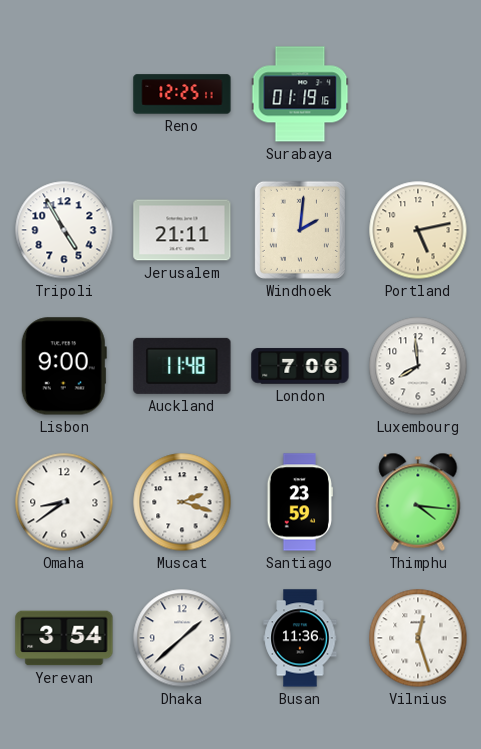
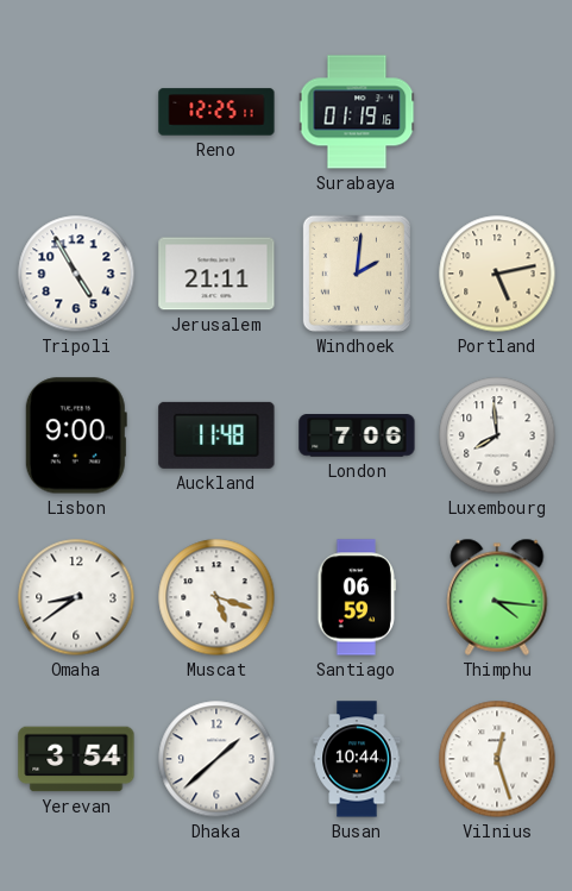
Muscat: 2:18 -> 5:18 (216, 597)
Santiago: 23:59 -> 06:59 (356, 597)
Busan: 11:36 -> 10:44 (357, 759)
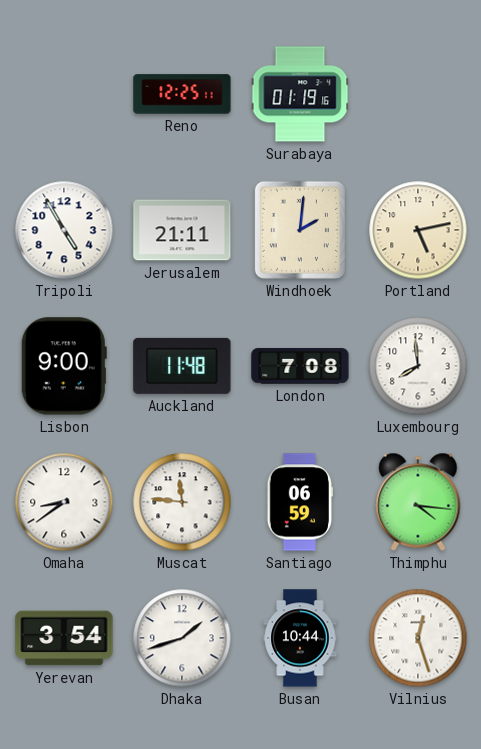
London: 7:06 -> 7:08 (300, 366)
Muscat: 5:18 -> 11:46 (182, 502)
Dhaka: 1:38 -> 1:42 (182, 638)
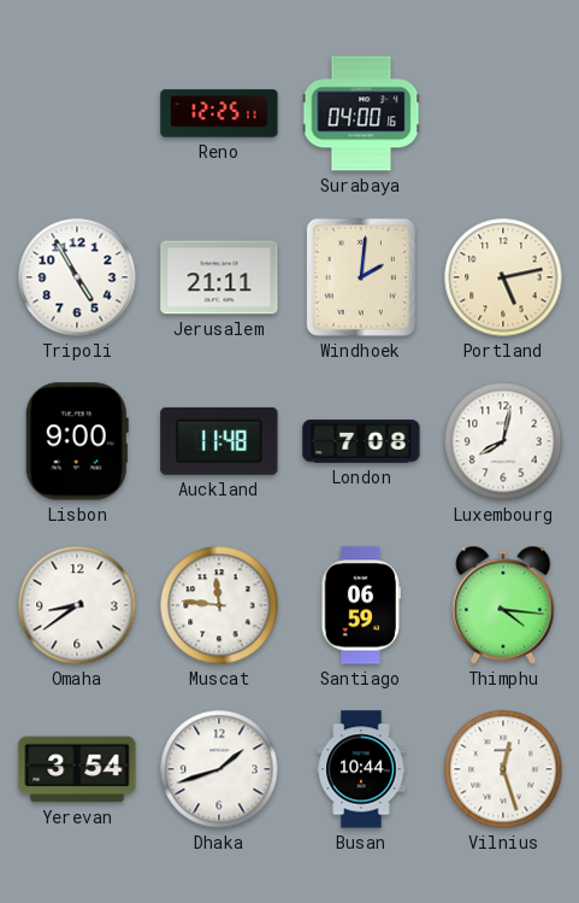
Surabaya: 01:19 -> 04:00 (361, 113)
Luxembourg: 7:59 -> 8:02 (503, 441)
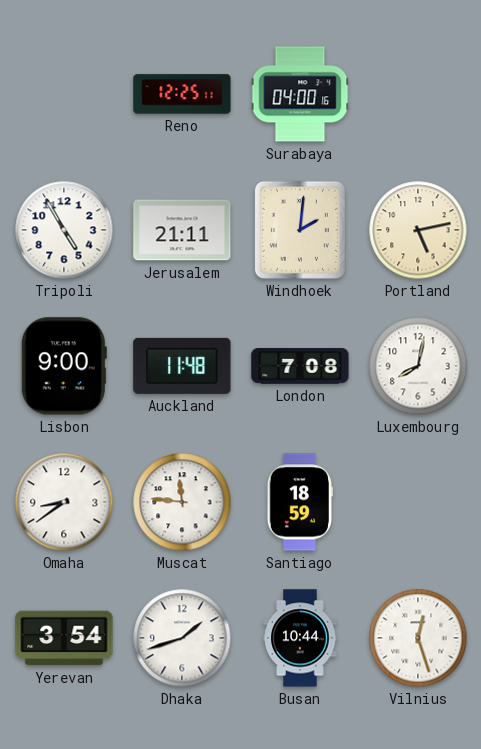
Santiago: 06:59 -> 18:59 (299, 502)
Thimphu: 4:16 -> none (503, 605)
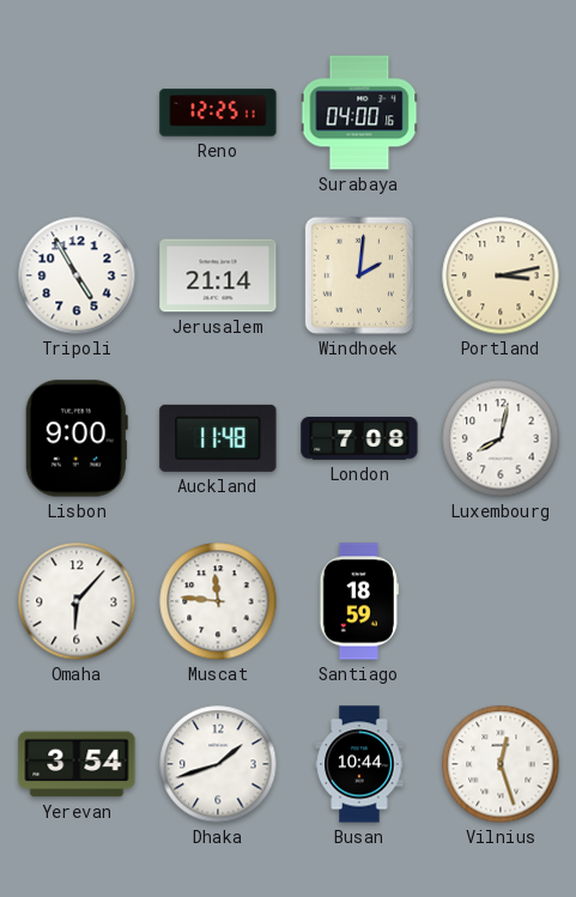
Jerusalem: 21:11 -> 21:14 (218, 275)
Portland: 5:13 -> 3:13 (501, 275)
Omaha: 8:39 -> 6:07 (77, 601)
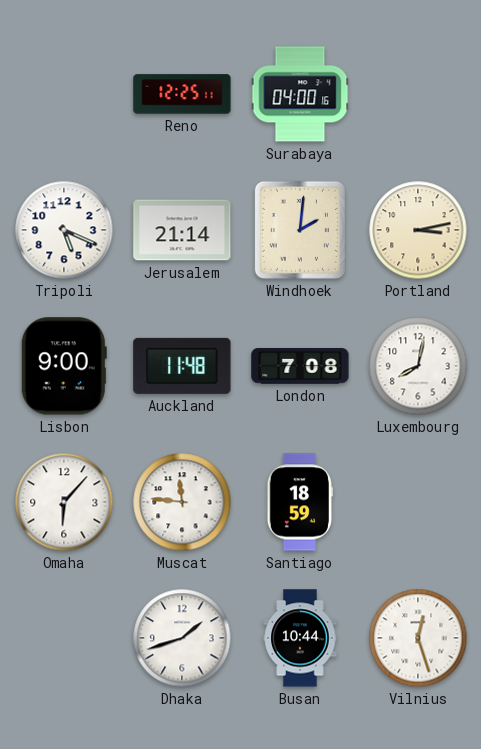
Tripoli: 4:55 -> 5:19 (64, 230)
Yerevan: 3:54 -> none (77, 764)
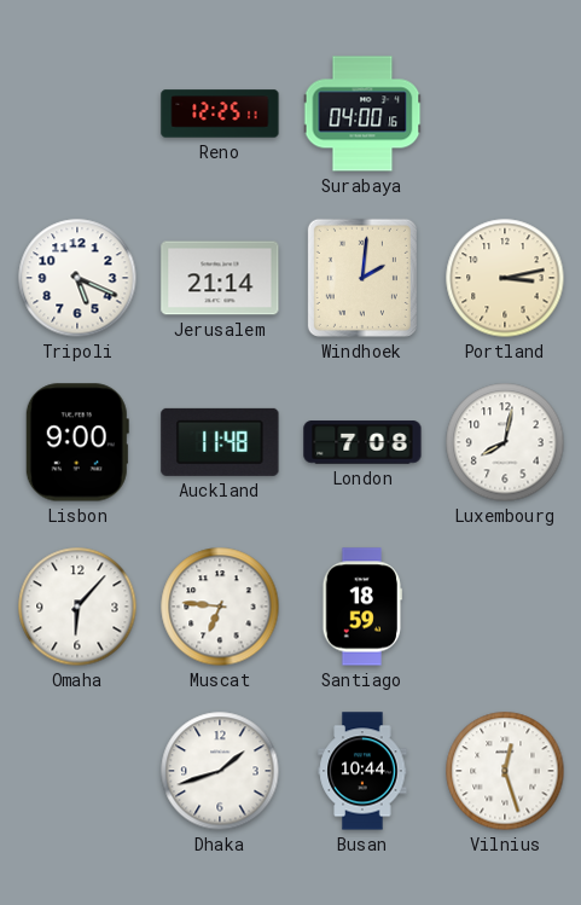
Muscat: 11:46 -> 6:46 (220, 607)
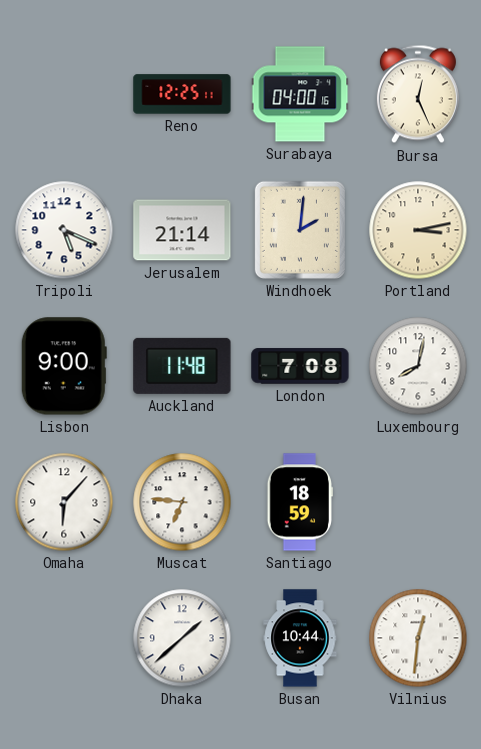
Bursa: none -> 12:26 (418, 94)
Dhaka: 1:42 -> 1:38 (182, 638)
Vilnius: 12:27 -> 12:31 (418, 638)
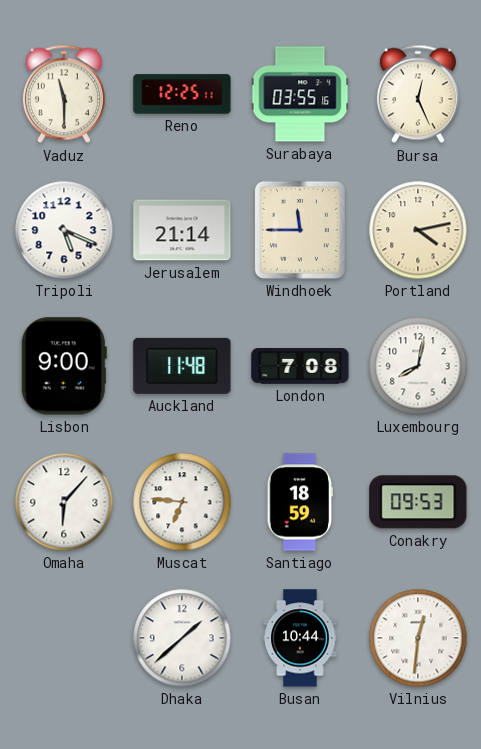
Vaduz: none -> 11:30 (64, 94)
Surabaya: 04:00 -> 03:55 (300, 94)
Windhoek: 2:01 -> 11:45 (300, 230)
Portland: 3:13 -> 4:13 (418, 230)
Conakry: none -> 09:53 (418, 502)
